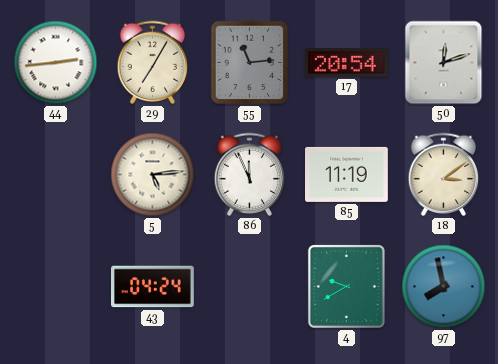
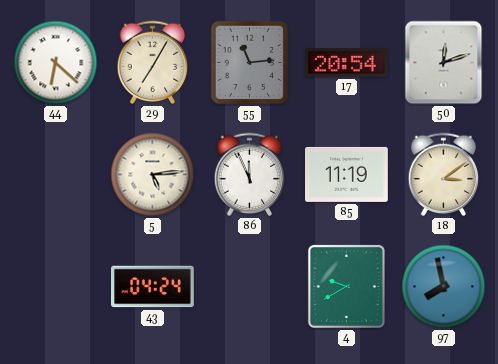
44: 2:44 -> 6:22 (56, 63)
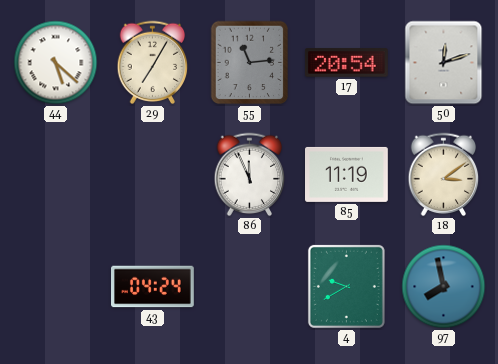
44: 6:22 -> 5:22 (56, 63)
5: 5:14 -> none (153, 175)
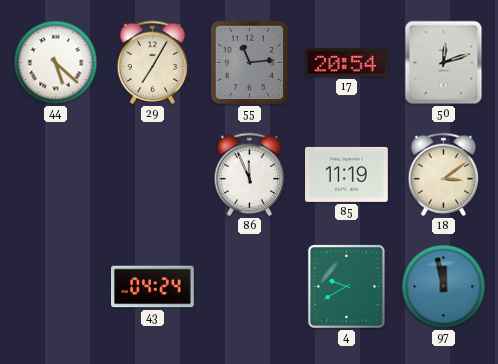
97: 7:58 -> 11:58 (444, 287)
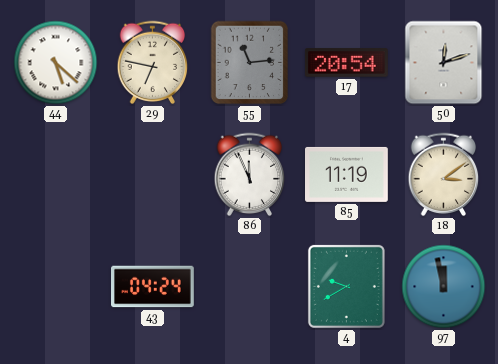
29: 7:05 -> 6:47 (153, 63)
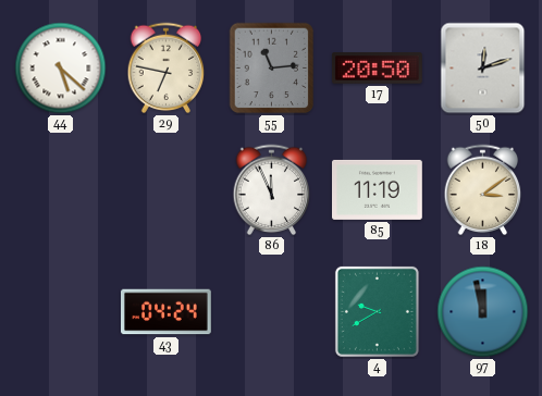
17: 20:54 -> 20:50 (377, 69)
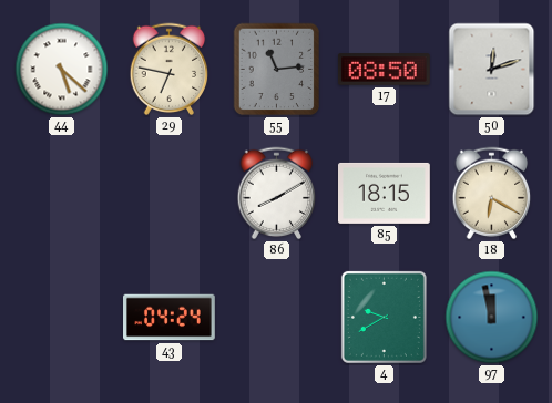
17: 20:50 -> 08:50 (384, 70)
86: 11:56 -> 8:10 (277, 194)
85: 11:19 -> 18:15 (385, 193)
18: 3:09 -> 6:20 (492, 194)
